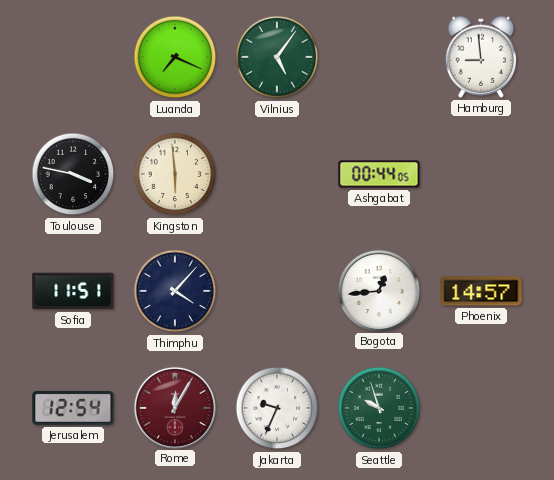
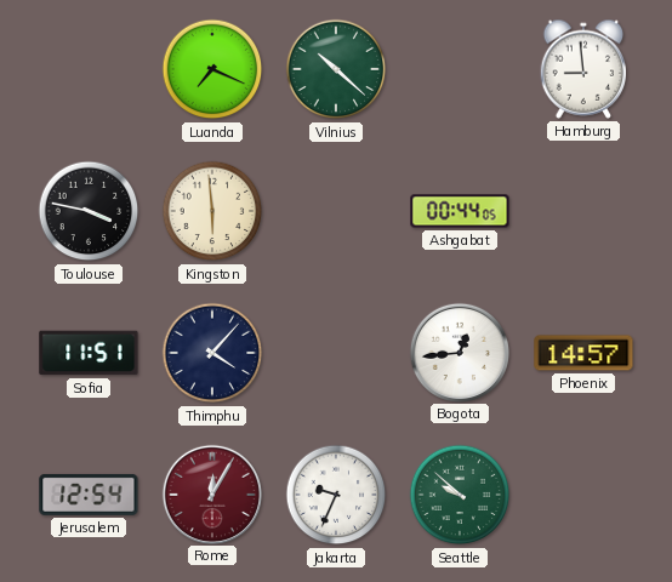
Vilnius: 5:06 -> 10:22 (336, 69)
Seattle: 9:57 -> 9:52 (460, 495)
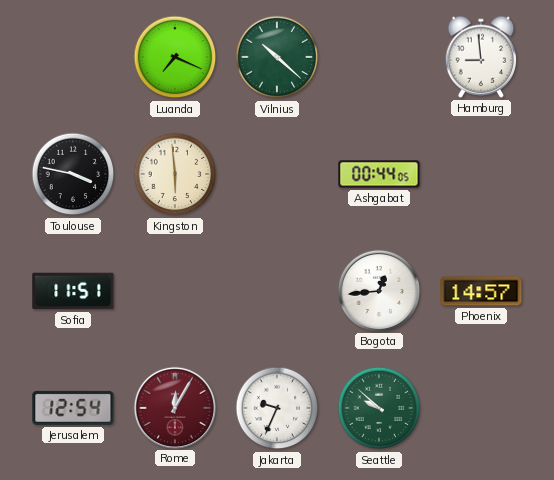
Thimphu: 4:07 -> none (212, 353)
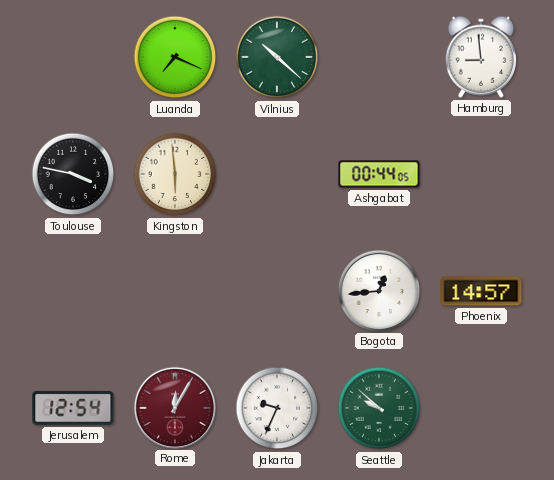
Sofia: 11:51 -> none (73, 291)
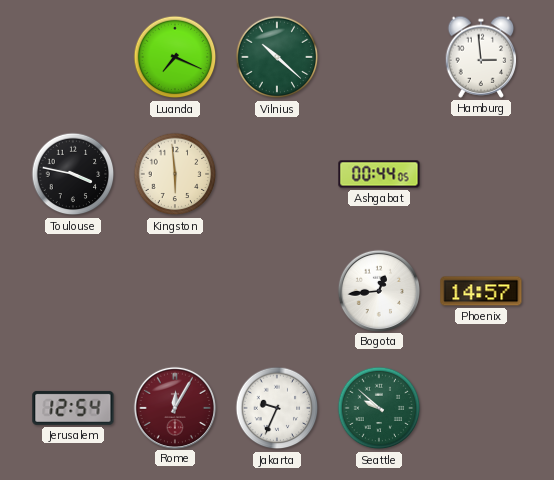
Hamburg: 8:59 -> 2:59 (481, 57)
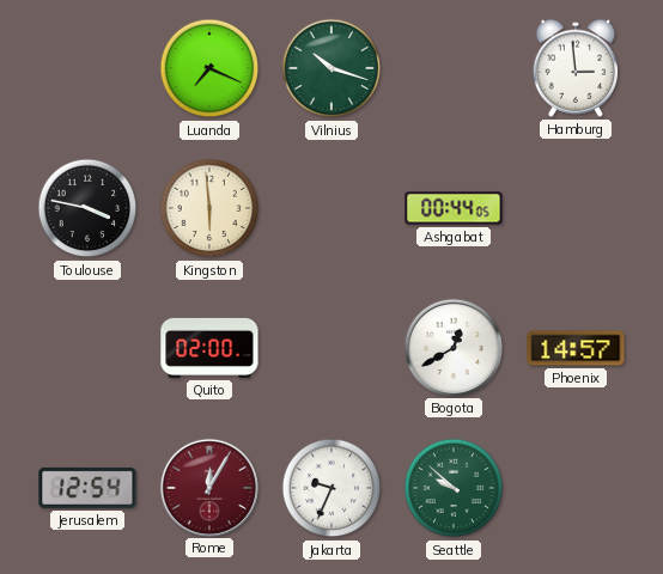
Vilnius: 10:22 -> 10:18 (331, 68)
Quito: none -> 02:00 (209, 348)
Bogota: 12:44 -> 12:40 (452, 347)
